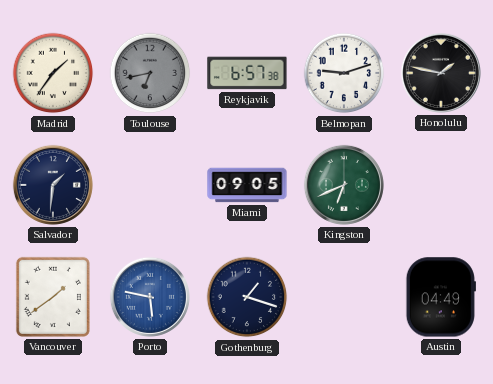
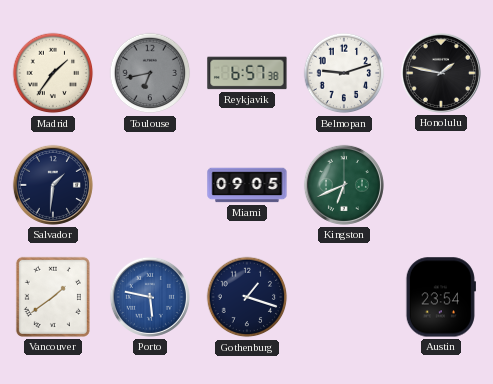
Austin: 04:49 -> 23:54 (441, 297)
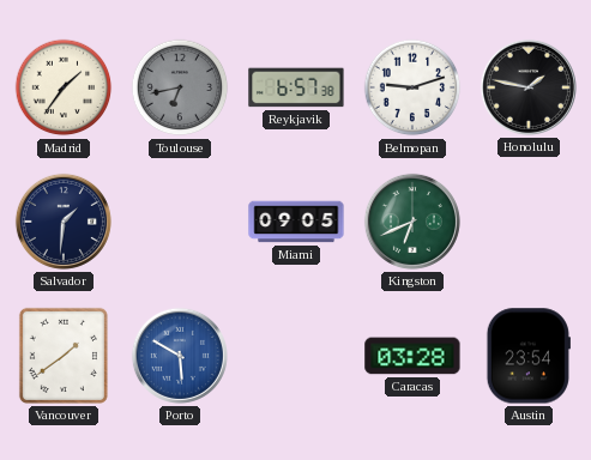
Porto: 5:47 -> 5:50 (180, 356)
Gothenburg: 1:18 -> none (247, 297)
Caracas: none -> 03:28 (412, 356)
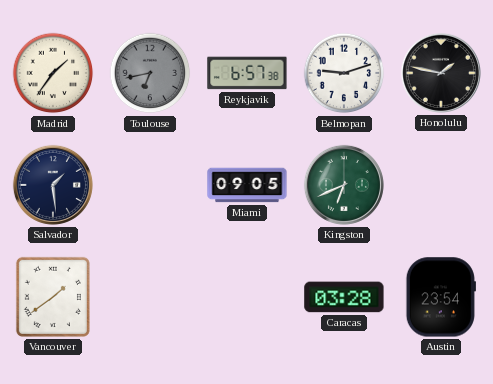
Salvador: 1:31 -> 1:29 (53, 185)
Porto: 5:50 -> none (180, 356)
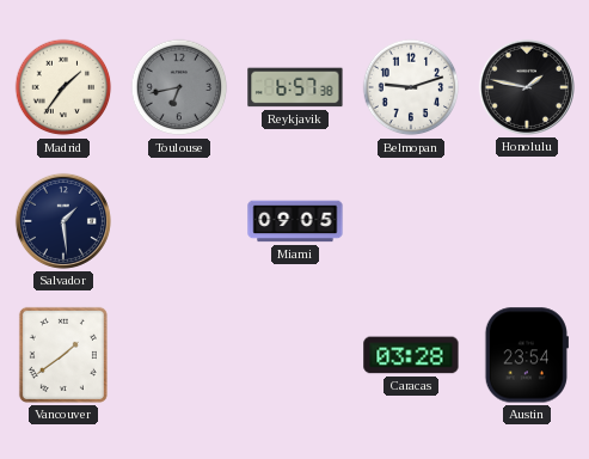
Kingston: 6:41 -> none (344, 185)
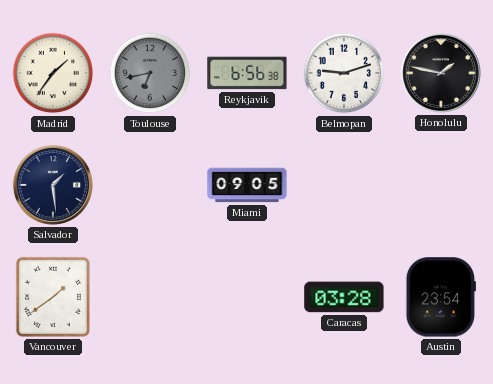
Reykjavik: 6:57 -> 6:56 (247, 73)
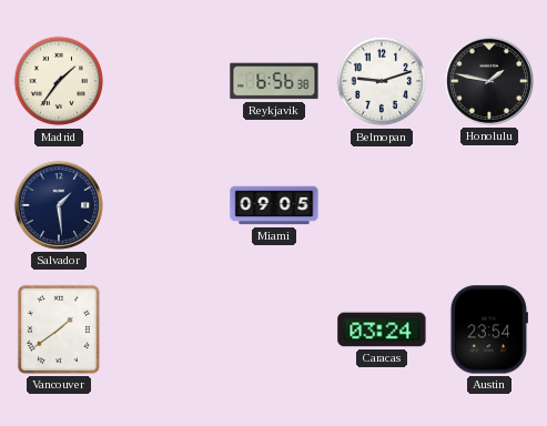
Toulouse: 6:43 -> none (150, 73)
Caracas: 03:28 -> 03:24 (382, 329)
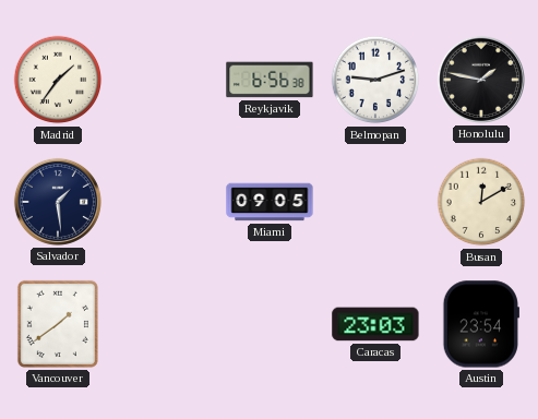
Busan: none -> 12:10 (481, 202)
Caracas: 03:24 -> 23:03 (375, 324)
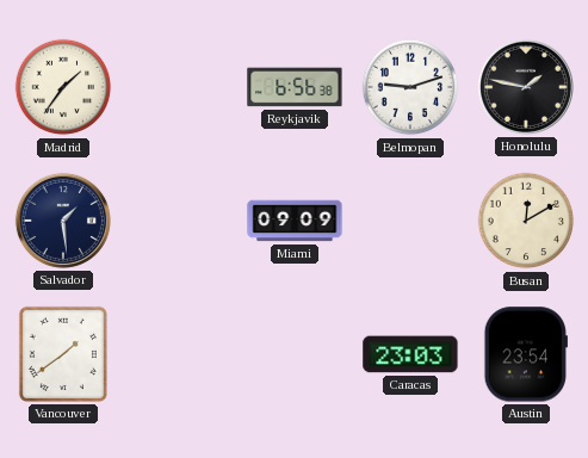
Miami: 09:05 -> 09:09 (295, 221)
